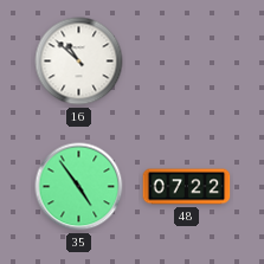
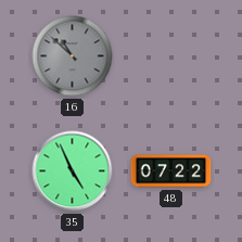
16 dial: white -> grey (73, 56)
35: 4:54 -> 4:56 (73, 171)
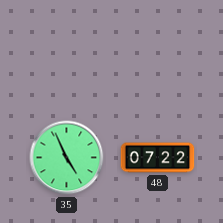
16: 10:52 -> none (73, 56)
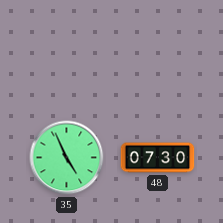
48: 07:22 -> 07:30 (158, 158)
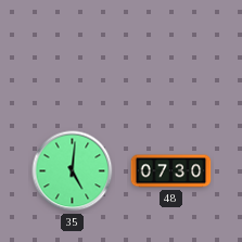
35: 4:56 -> 5:01 (73, 171)
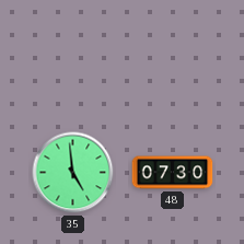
35: 5:01 -> 4:59 (73, 173)
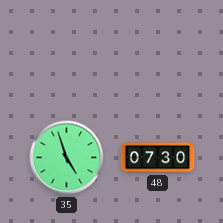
35: 4:59 -> 4:57 (67, 158)
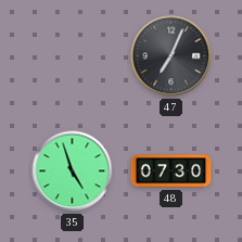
47: none -> 7:04 (171, 56)
